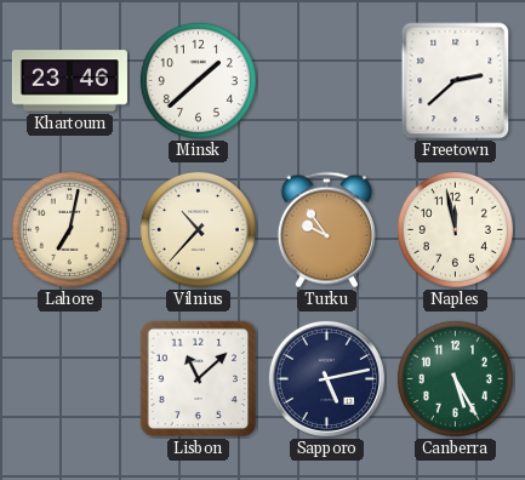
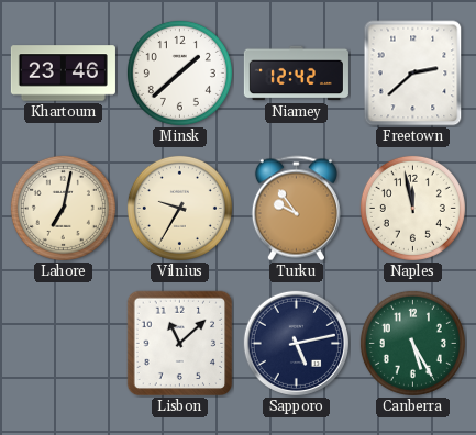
Niamey: none -> 12:42 (296, 74)
Vilnius: 10:37 -> 9:35 (179, 208)
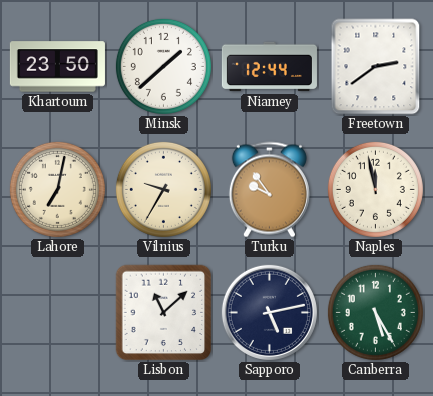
Khartoum: 23:46 -> 23:50 (57, 67)
Niamey: 12:42 -> 12:44 (269, 67)
Freetown: 2:38 -> 2:39 (376, 67)
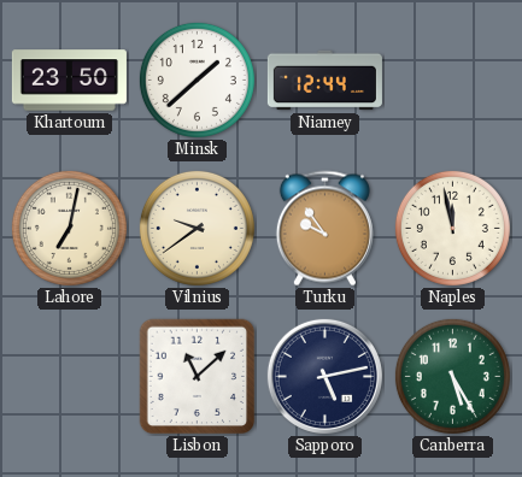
Freetown: 2:39 -> none (376, 67)
Vilnius: 9:35 -> 9:39 (197, 228)
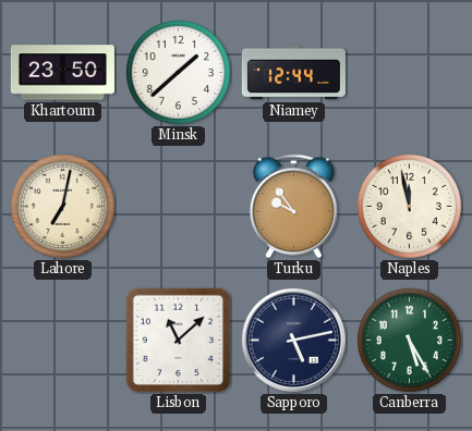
Vilnius: 9:39 -> none (197, 228)
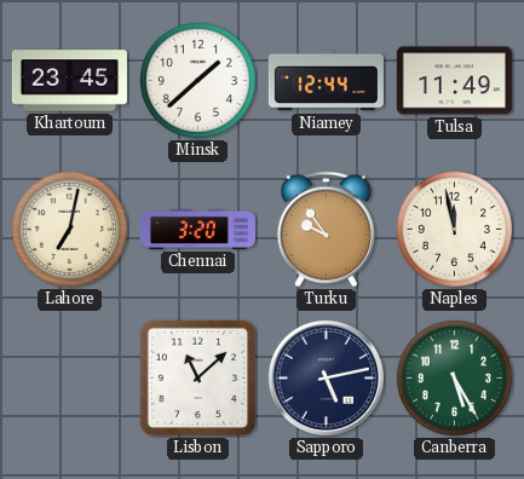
Khartoum: 23:50 -> 23:45 (69, 81)
Tulsa: none -> 11:49 (454, 81)
Chennai: none -> 3:20 (197, 229)
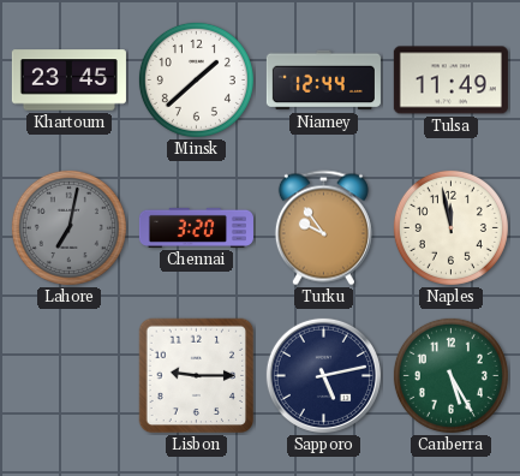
Lahore dial: cream -> grey (68, 227)
Lisbon: 11:08 -> 9:15 (197, 376)
